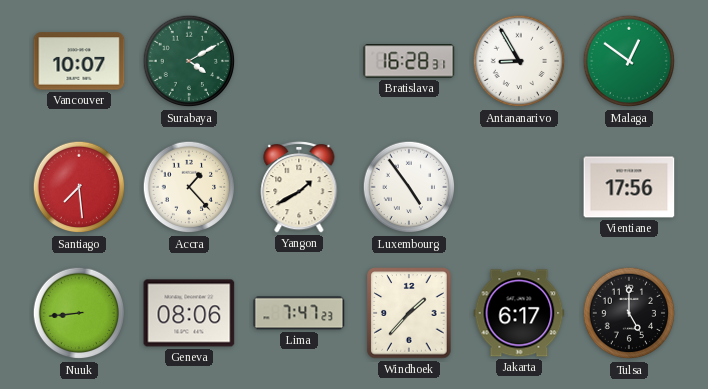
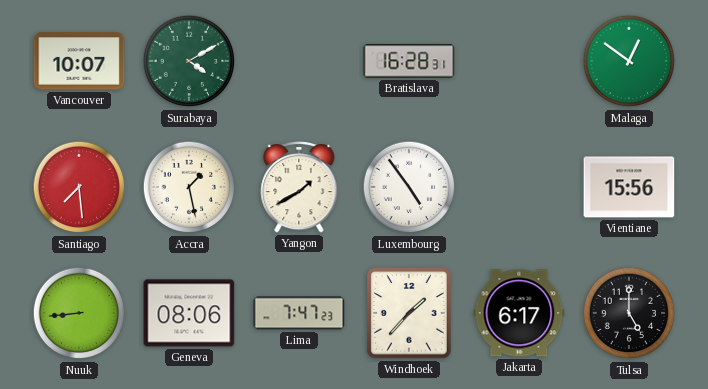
Antananarivo: 8:55 -> none (519, 61)
Accra: 1:23 -> 1:28 (189, 187)
Vientiane: 17:56 -> 15:56 (629, 187)
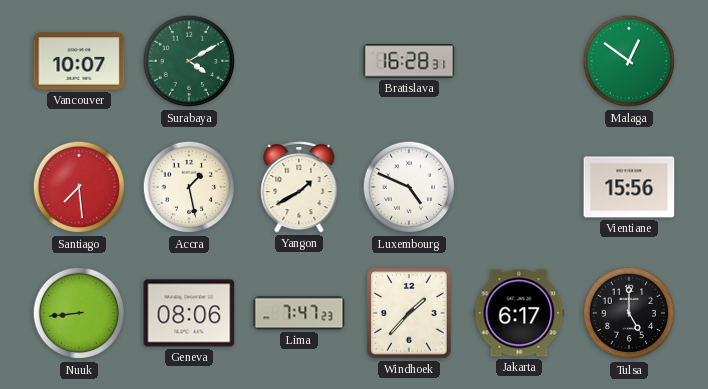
Luxembourg: 4:54 -> 4:49 (409, 187)
